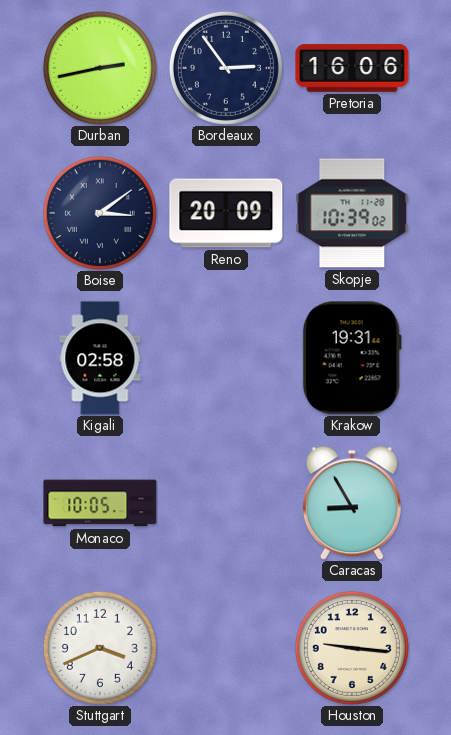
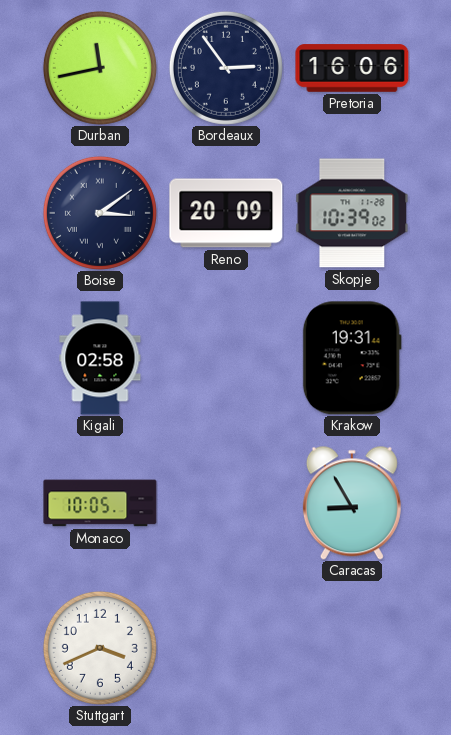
Durban: 2:43 -> 11:43 (100, 68)
Houston: 9:16 -> none (352, 648)
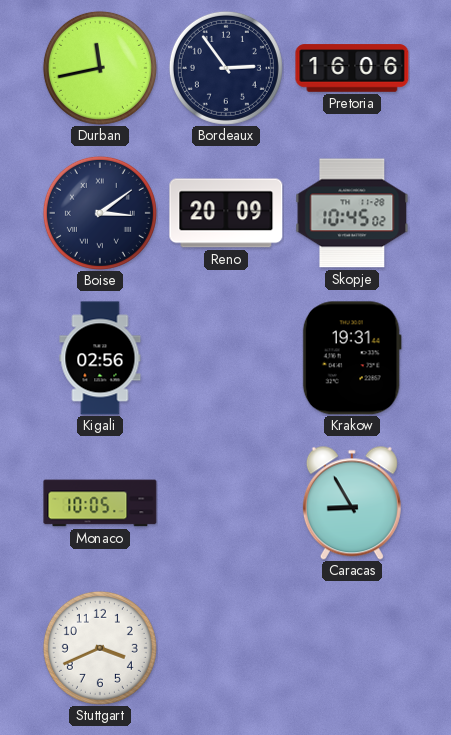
Skopje: 10:39 -> 10:45 (352, 213)
Kigali: 02:58 -> 02:56 (100, 358)
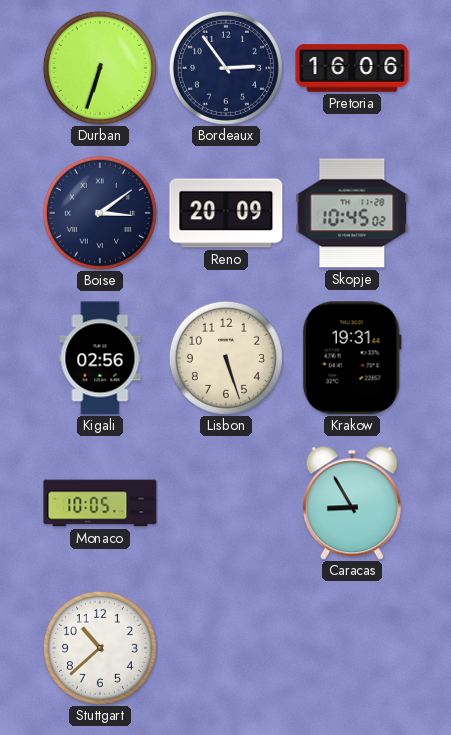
Durban: 11:43 -> 6:33 (100, 68)
Lisbon: none -> 5:27 (226, 358)
Stuttgart: 3:41 -> 10:38 (100, 648)
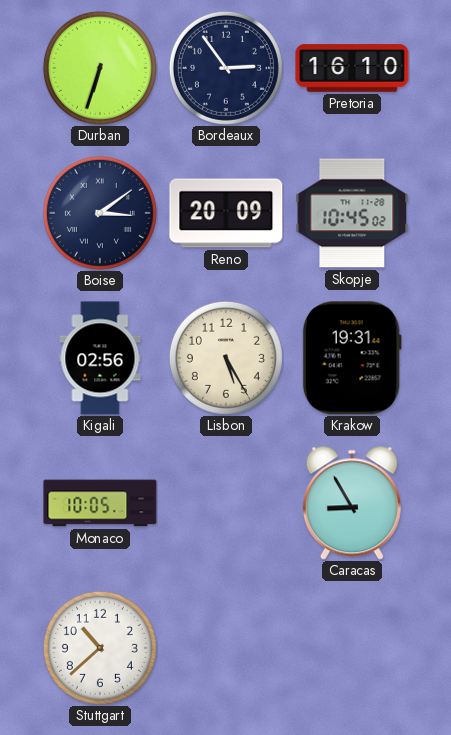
Pretoria: 16:06 -> 16:10 (352, 68)
Lisbon: 5:27 -> 5:25 (226, 358)
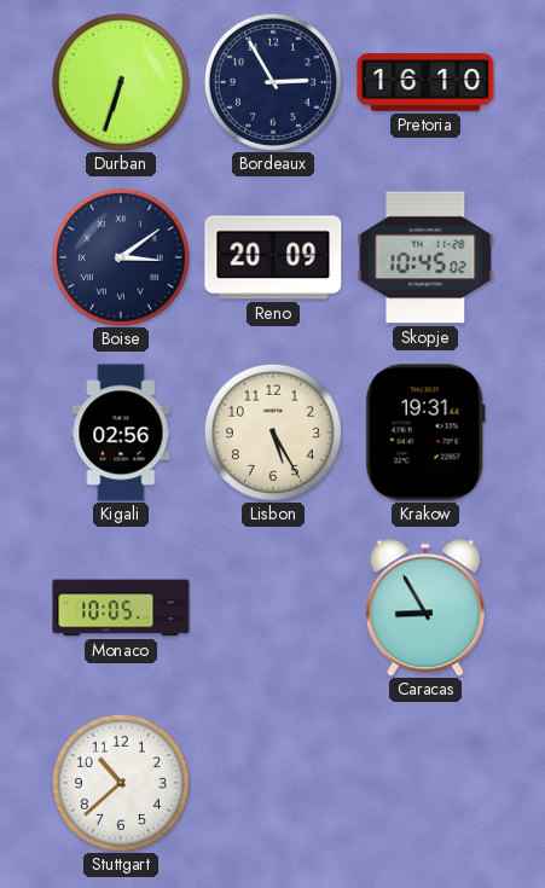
Bordeaux: 2:54 -> 2:55 (273, 82)
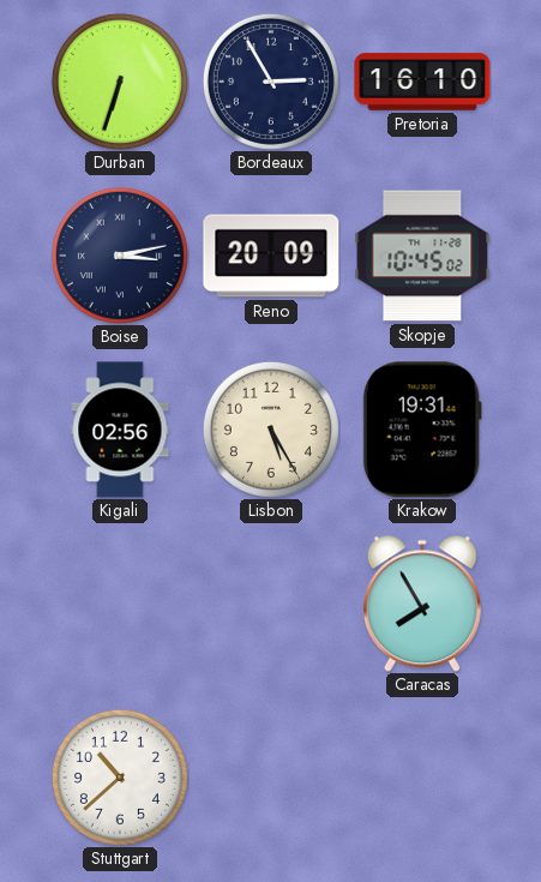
Boise: 3:09 -> 3:13 (120, 256)
Monaco: 10:05 -> none (121, 608)
Caracas: 8:55 -> 7:55 (422, 604)
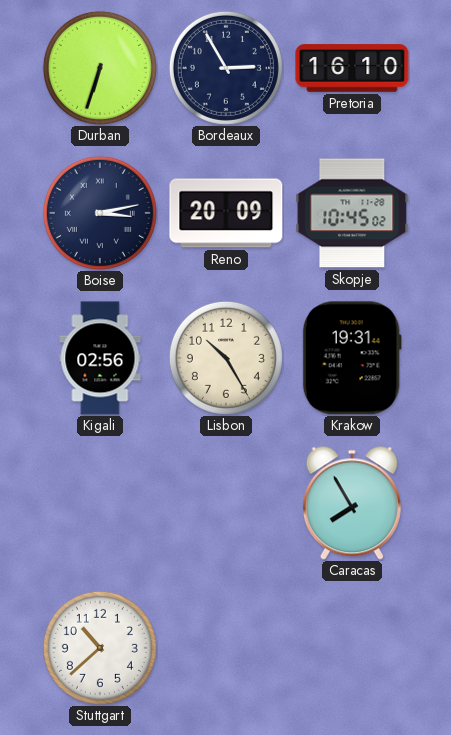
Lisbon: 5:25 -> 10:25 (226, 358)
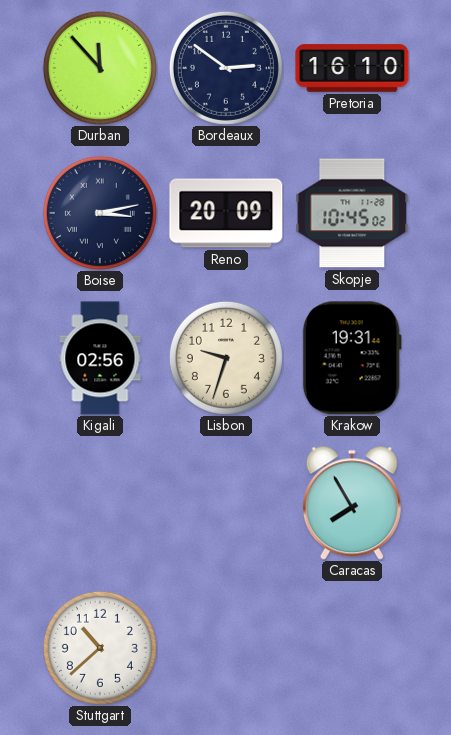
Durban: 6:33 -> 11:53 (100, 68)
Bordeaux: 2:55 -> 2:51 (226, 68)
Lisbon: 10:25 -> 9:33 (226, 358)
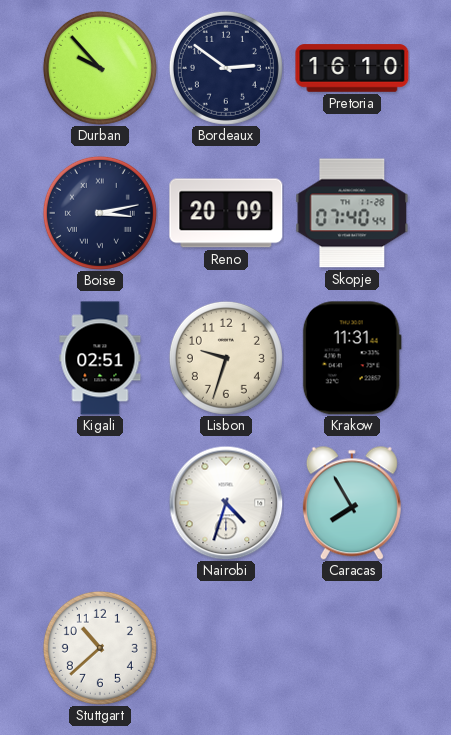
Durban: 11:53 -> 9:53 (100, 68)
Skopje: 10:45 -> 07:40 (352, 213)
Kigali: 02:56 -> 02:51 (100, 358)
Krakow: 19:31 -> 11:31 (352, 358)
Nairobi: none -> 4:33 (226, 503)
